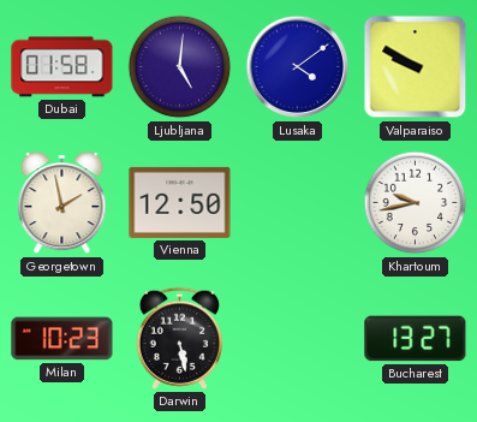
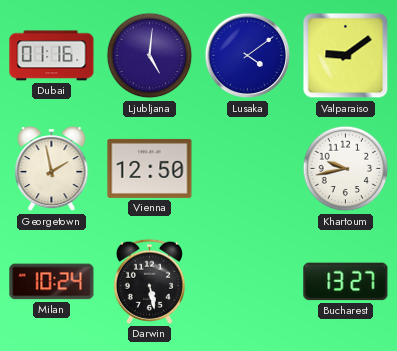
Dubai: 01:58 -> 01:16 (52, 56)
Valparaiso: 9:50 -> 9:09 (346, 56)
Milan: 10:23 -> 10:24 (52, 282)
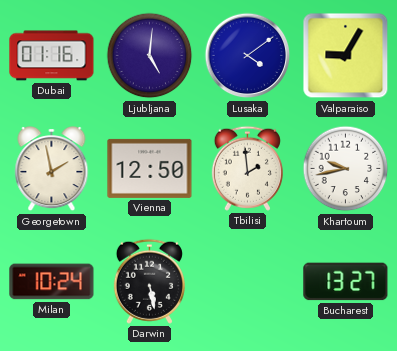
Valparaiso: 9:09 -> 9:05 (346, 56)
Tbilisi: none -> 1:59 (247, 168)
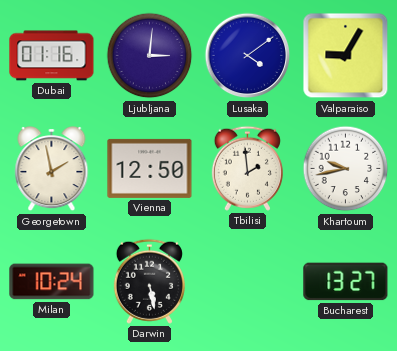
Ljubljana: 5:01 -> 3:01 (150, 56)
